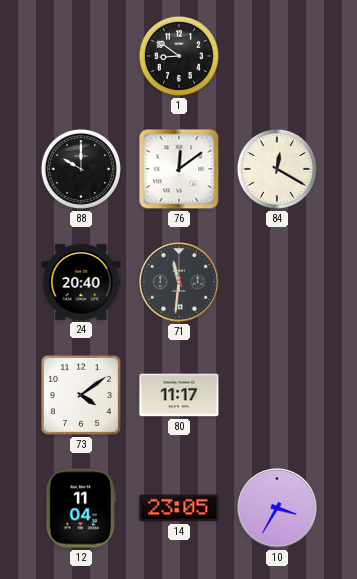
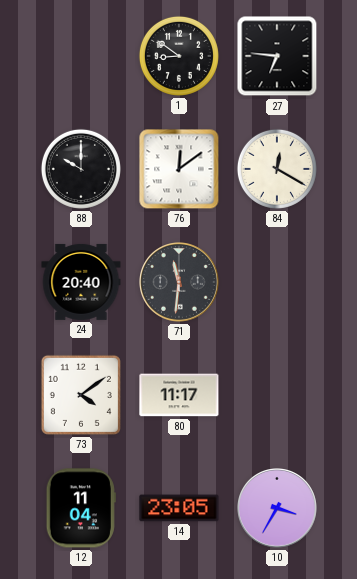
27: none -> 6:46 (277, 56)
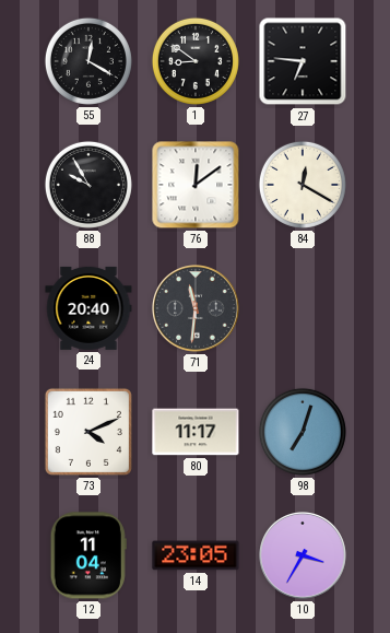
55: none -> 12:20 (88, 61)
88: 10:00 -> 9:55 (88, 185)
73: 4:09 -> 4:11 (88, 432)
98: none -> 7:03 (303, 432)
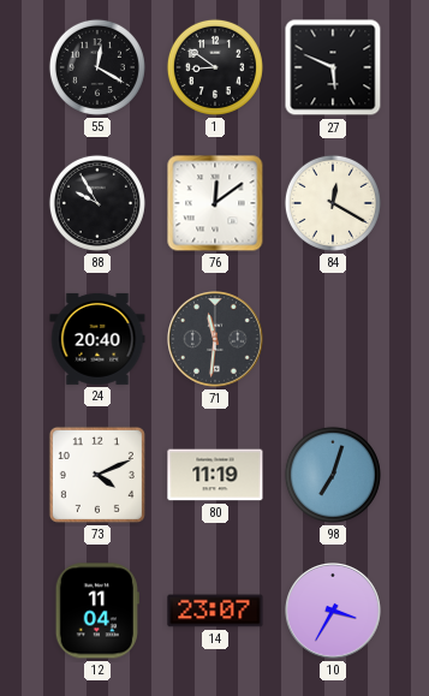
27: 6:46 -> 5:49 (333, 67)
80: 11:17 -> 11:19 (215, 475)
14: 23:05 -> 23:07 (215, 611)
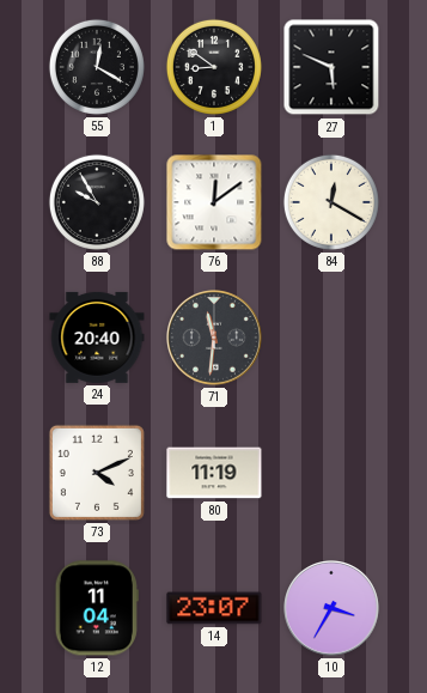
98: 7:03 -> none (333, 475)
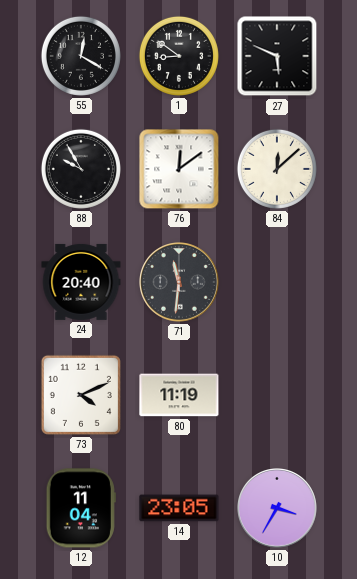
84: 12:20 -> 12:08 (277, 169)
14: 23:07 -> 23:05 (179, 508)
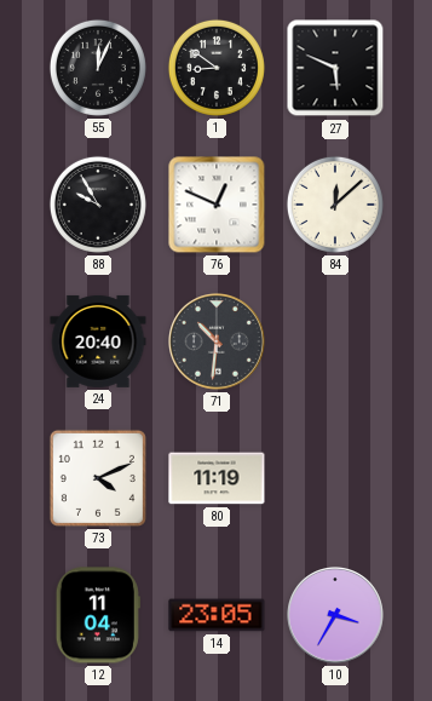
55: 12:20 -> 12:04 (98, 68)
76: 12:09 -> 12:49 (217, 205)
71: 11:31 -> 10:31 (218, 343)
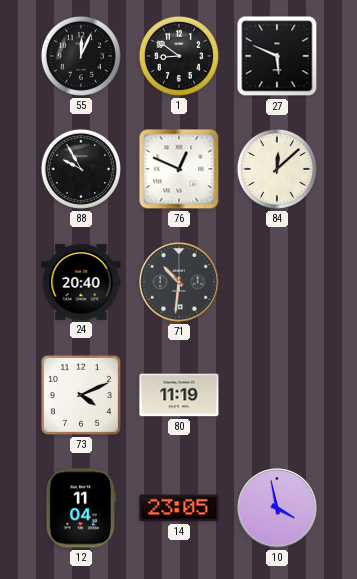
10: 3:35 -> 3:58 (278, 509)
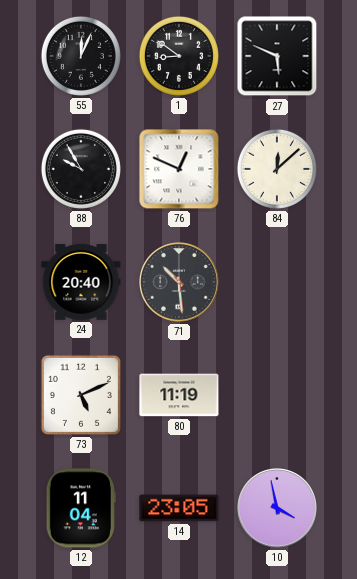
71: 10:31 -> 10:29 (180, 283)
73: 4:11 -> 5:11 (81, 395)
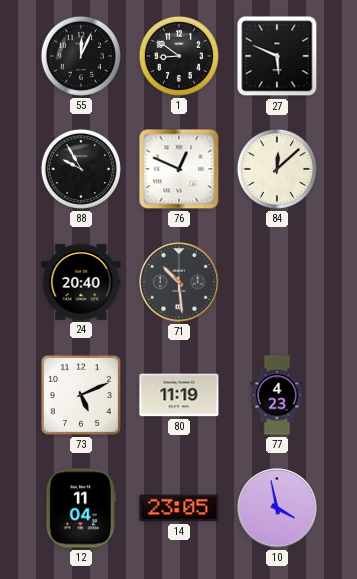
77: none -> 4:23 (277, 395)
